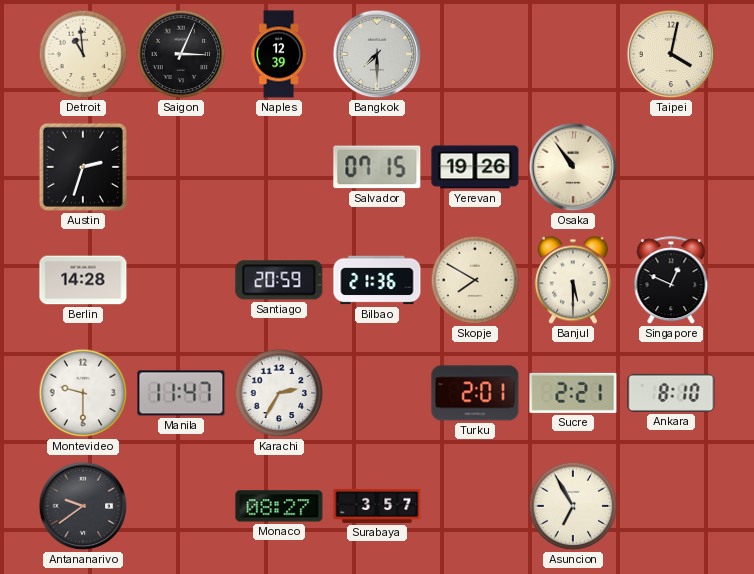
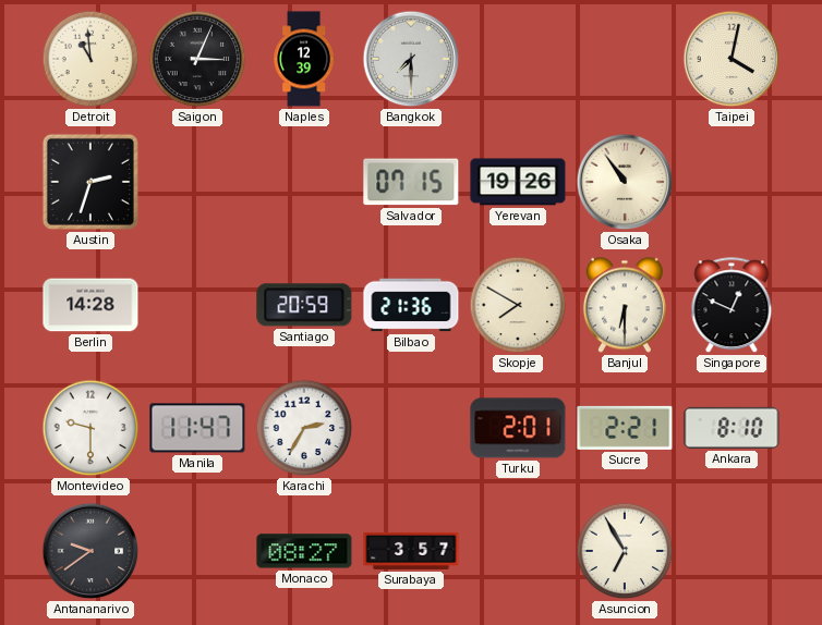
Banjul: 5:30 -> 6:30 (625, 305)
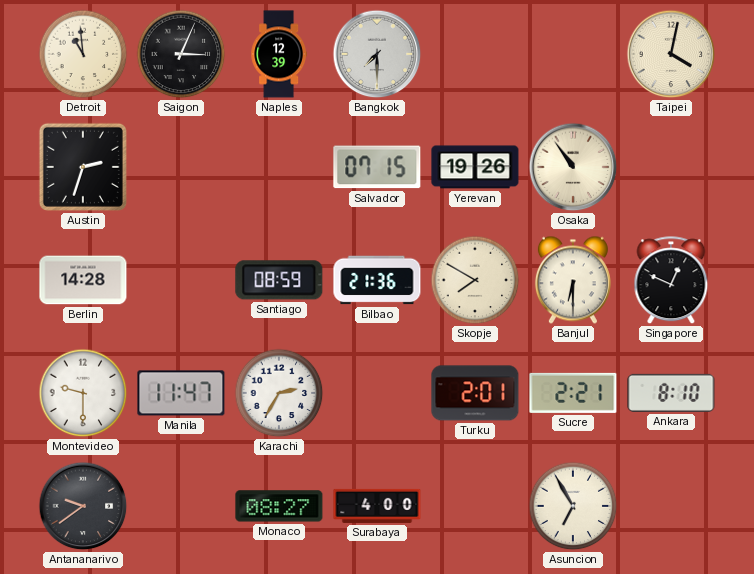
Santiago: 20:59 -> 08:59 (279, 280)
Surabaya: 3:57 -> 4:00 (377, 506)
